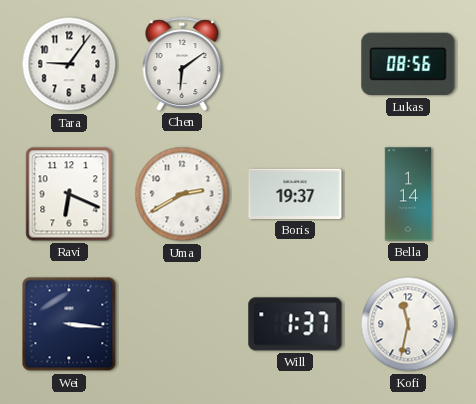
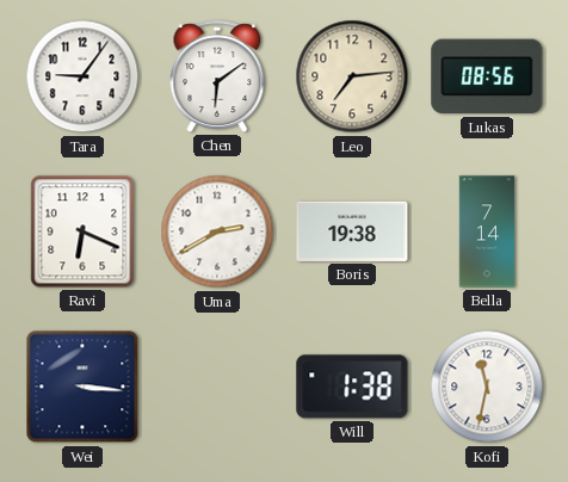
Leo: none -> 7:14 (352, 76)
Boris: 19:37 -> 19:38 (352, 231)
Bella: 1:14 -> 7:14 (487, 231)
Will: 1:37 -> 1:38 (352, 387)
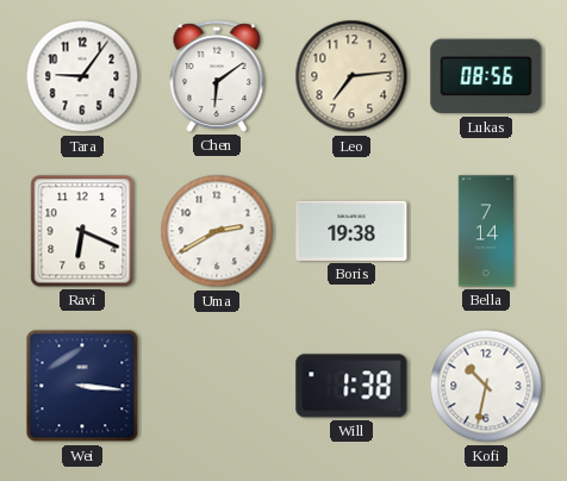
Kofi: 11:32 -> 10:32 (486, 386)
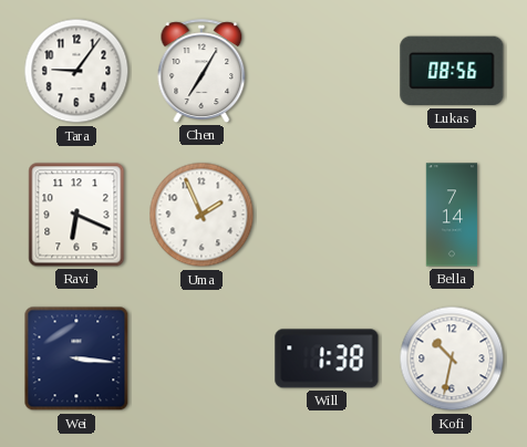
Chen: 6:09 -> 7:05 (201, 71)
Leo: 7:14 -> none (351, 76)
Uma: 2:40 -> 1:56 (201, 215)
Boris: 19:38 -> none (351, 231)
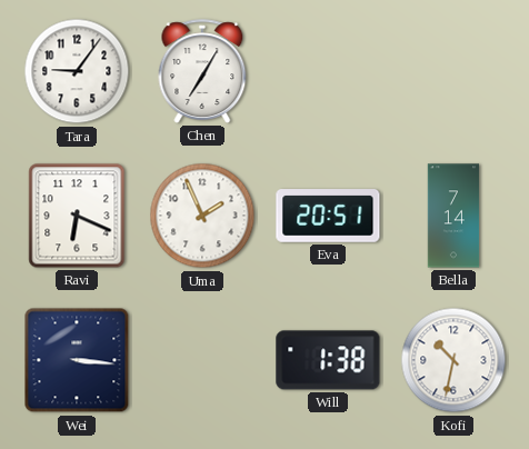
Lukas: 08:56 -> none (452, 71)
Eva: none -> 20:51 (328, 216)
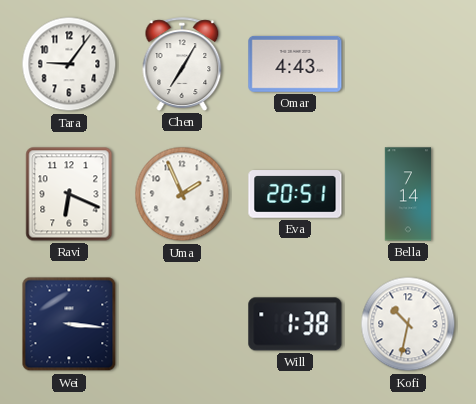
Omar: none -> 4:43 (295, 64)
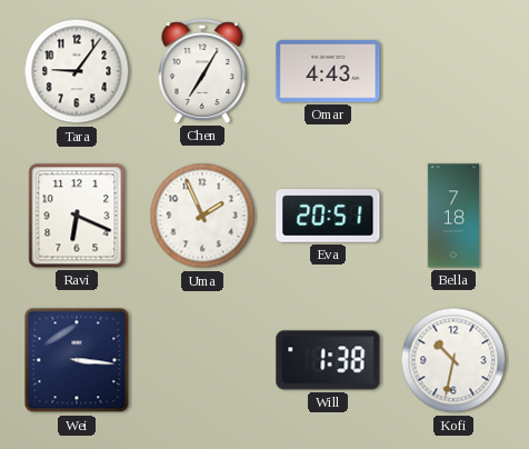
Bella: 7:14 -> 7:18 (453, 216)
